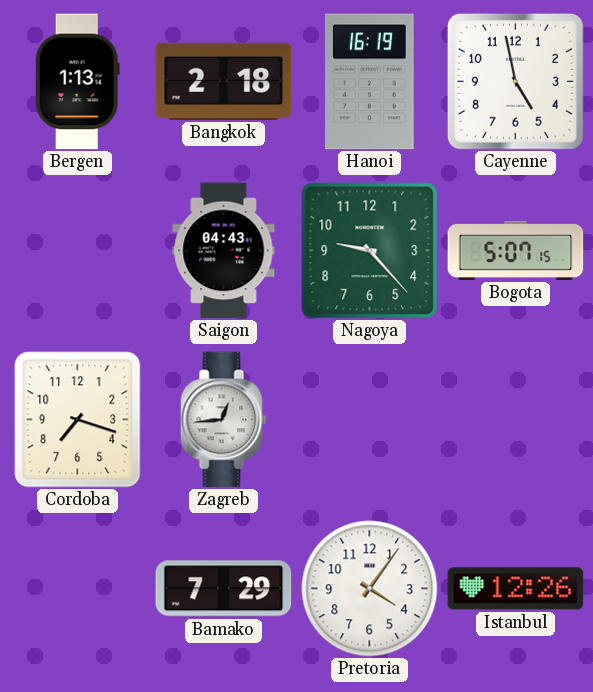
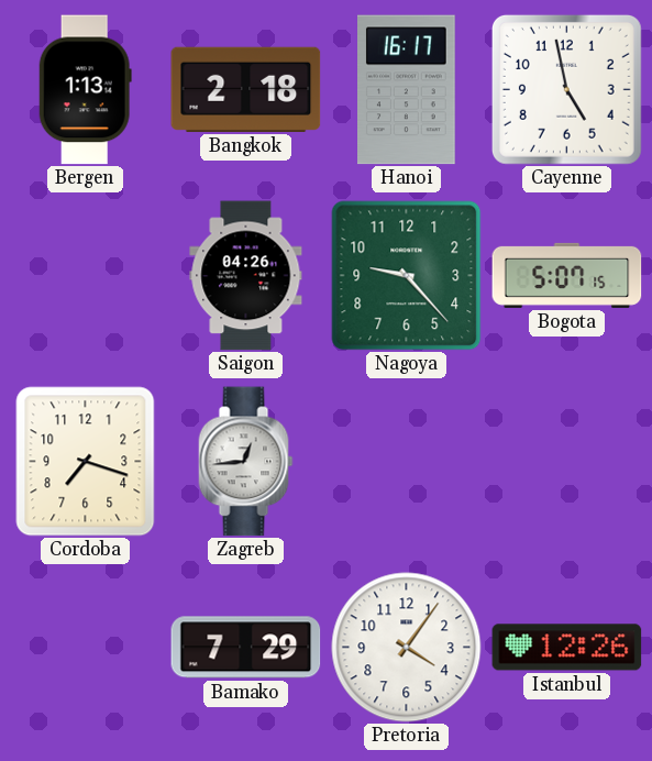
Hanoi: 16:19 -> 16:17 (407, 90)
Saigon: 04:43 -> 04:26 (246, 276)
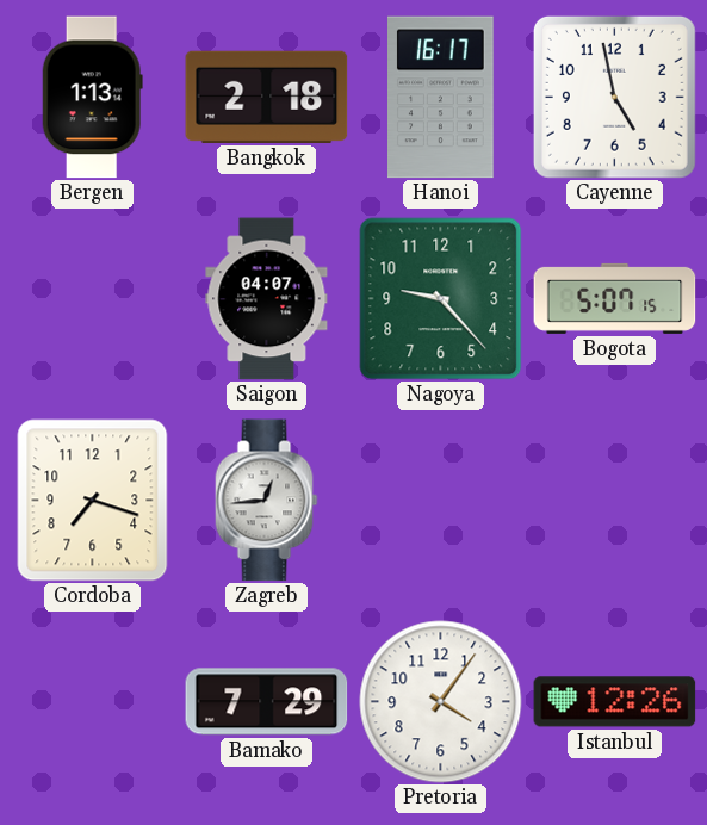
Saigon: 04:26 -> 04:07 (267, 299)
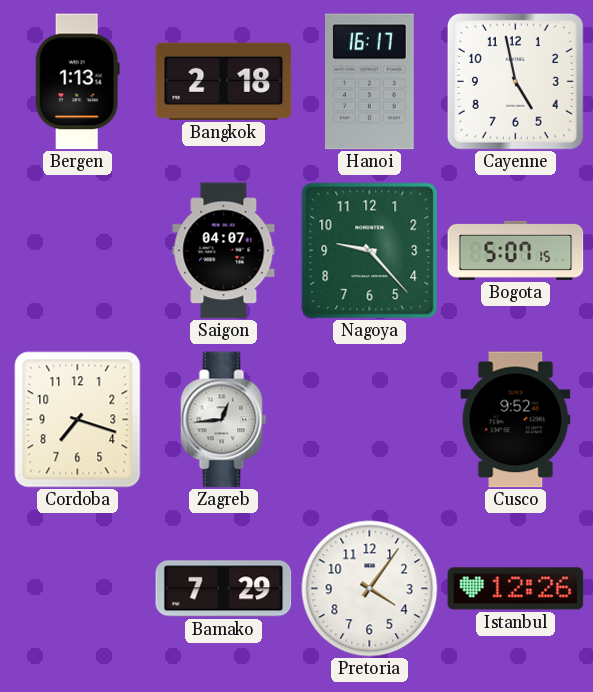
Cusco: none -> 9:52 (516, 420)
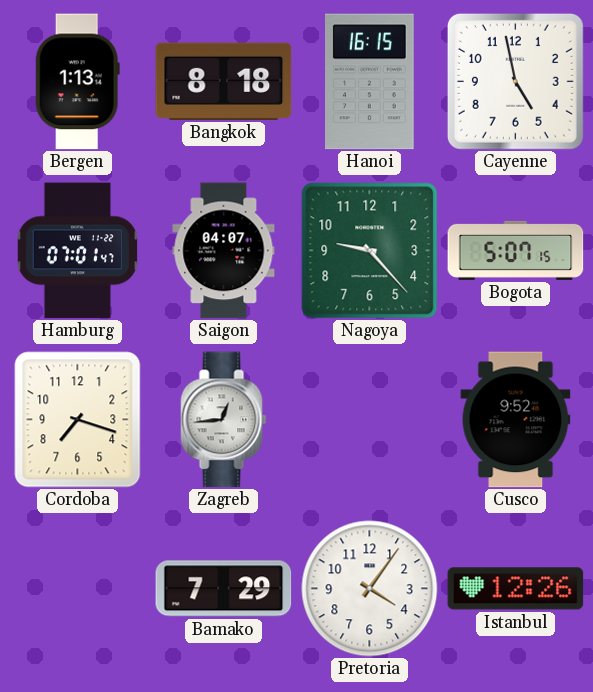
Bangkok: 2:18 -> 8:18 (224, 81)
Hanoi: 16:17 -> 16:15 (370, 82)
Hamburg: none -> 07:01 (78, 251)
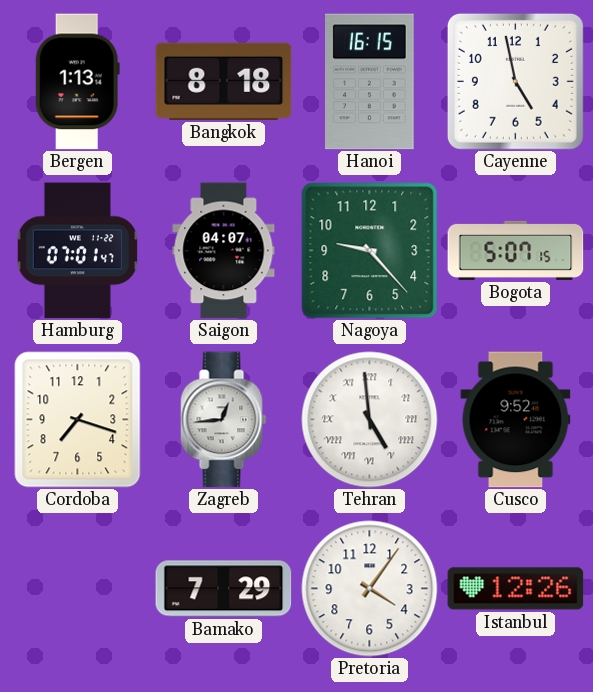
Tehran: none -> 4:59 (370, 420)
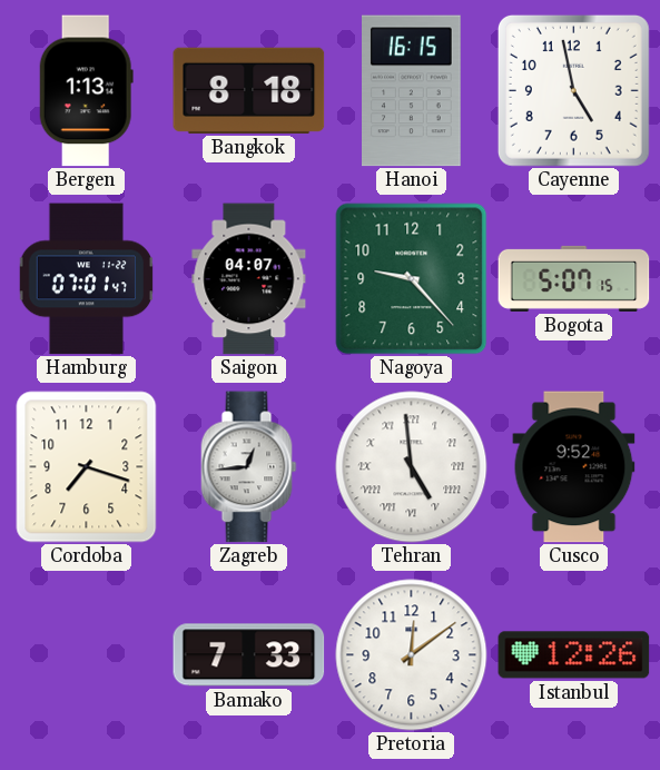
Bamako: 7:29 -> 7:33 (249, 655)
Pretoria: 4:06 -> 12:09 (412, 655)
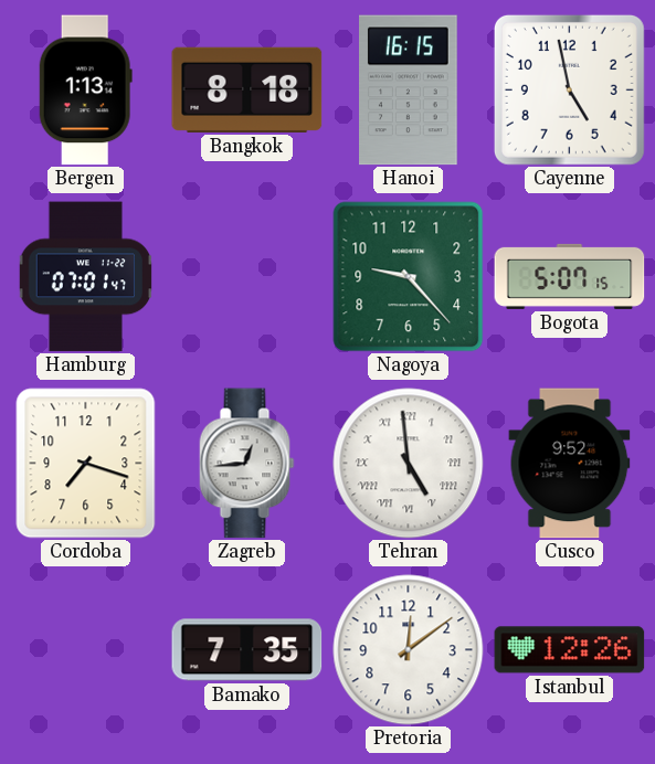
Saigon: 04:07 -> none (249, 279)
Bamako: 7:33 -> 7:35 (247, 650)
